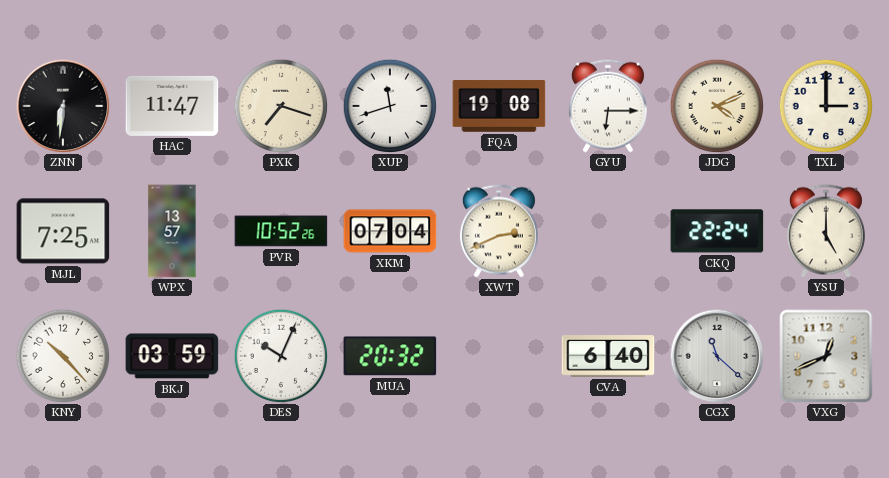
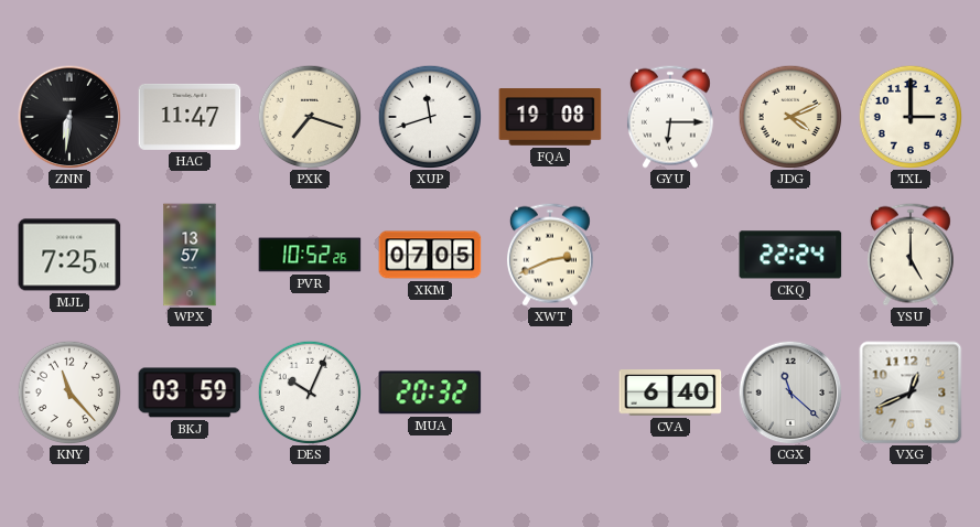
XKM: 07:04 -> 07:05 (430, 255)
KNY: 10:23 -> 11:23 (69, 392)
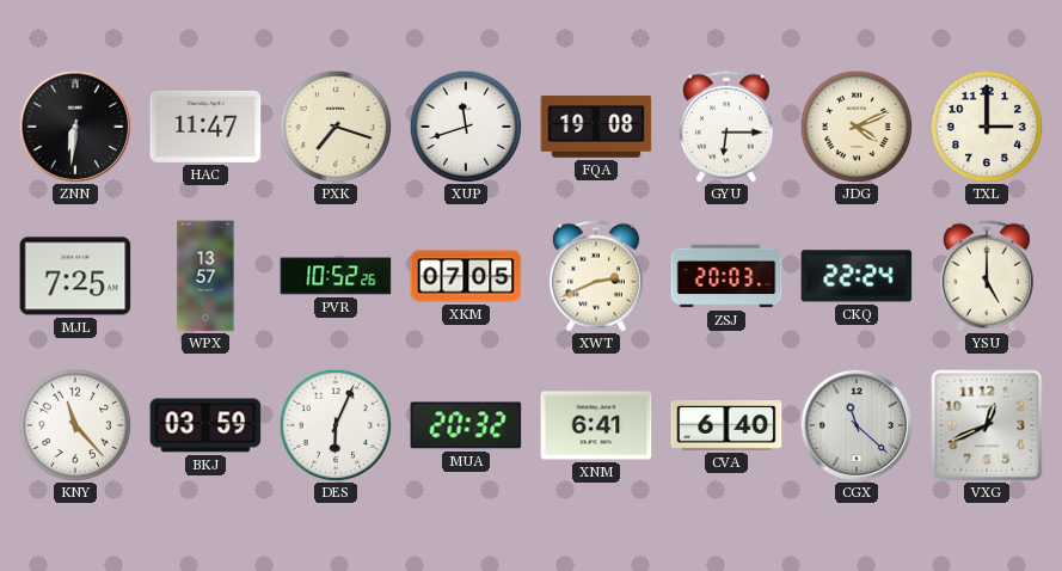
ZSJ: none -> 20:03 (726, 276)
DES: 10:04 -> 6:04 (336, 425)
XNM: none -> 6:41 (596, 425)
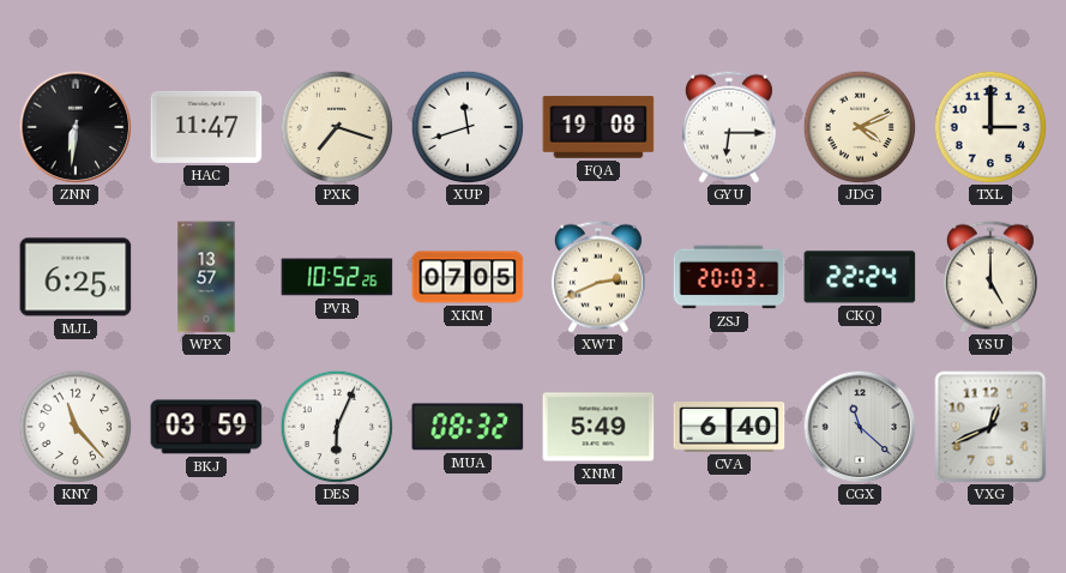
MJL: 7:25 -> 6:25 (76, 277)
MUA: 20:32 -> 08:32 (468, 427)
XNM: 6:41 -> 5:49 (598, 427)
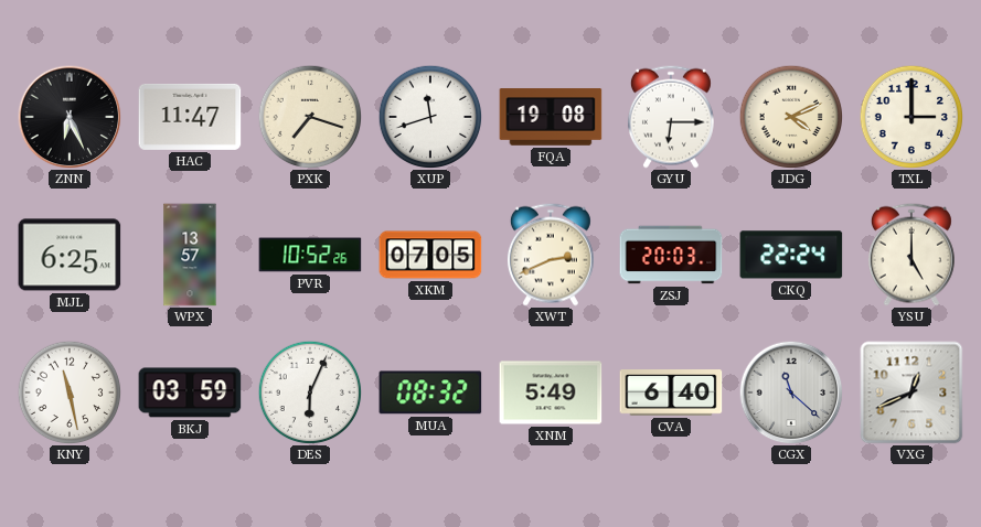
ZNN: 6:31 -> 6:26 (70, 117)
KNY: 11:23 -> 11:28 (70, 392)
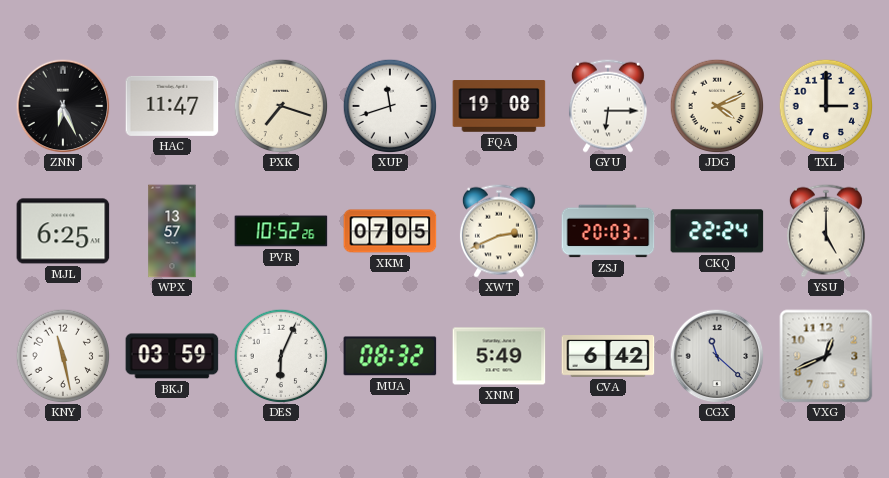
CVA: 6:40 -> 6:42 (608, 356)
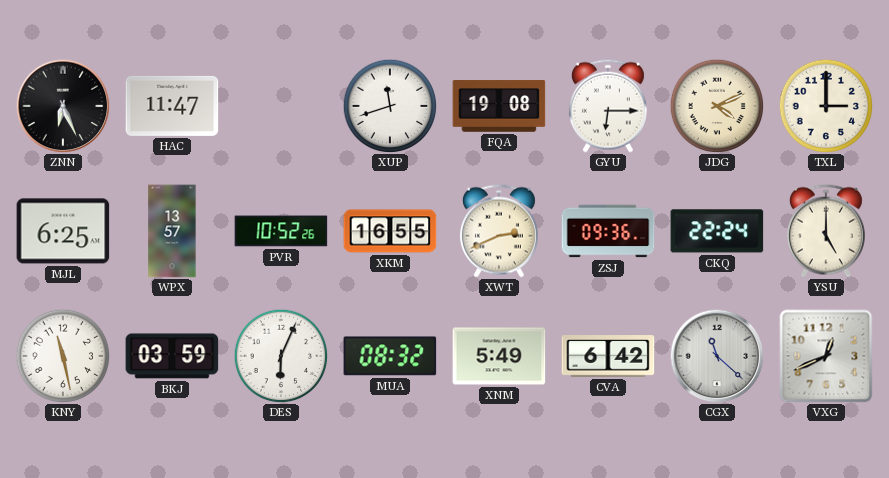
PXK: 7:18 -> none (281, 106)
XKM: 07:05 -> 16:55 (390, 231)
ZSJ: 20:03 -> 09:36 (608, 231)
